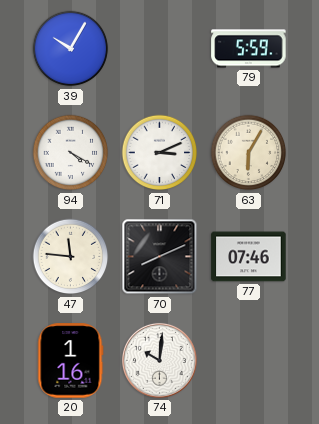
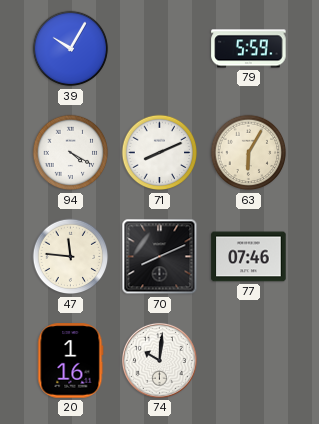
71: 3:11 -> 8:11 (160, 153)
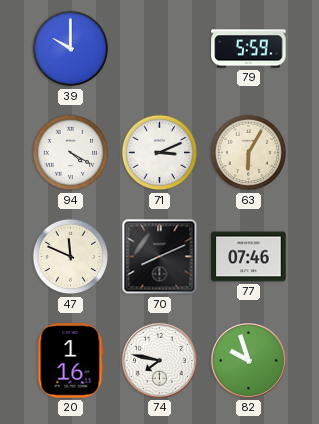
39: 10:05 -> 10:00 (71, 49)
71: 8:11 -> 3:11 (160, 153)
47: 11:46 -> 11:49 (71, 257)
74: 10:01 -> 7:47 (159, 360)
82: none -> 9:57 (248, 360)
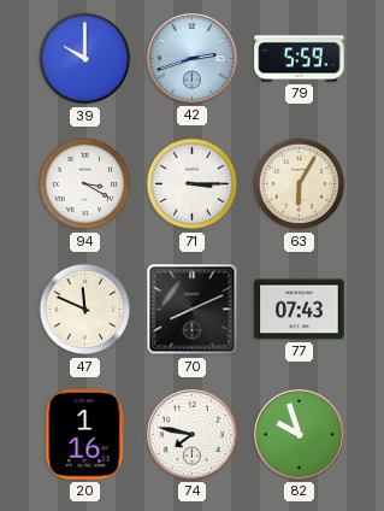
42: none -> 2:42 (191, 58)
94: 4:20 -> 3:20 (85, 184)
71: 3:11 -> 3:15 (193, 184)
77: 07:46 -> 07:43 (300, 310)
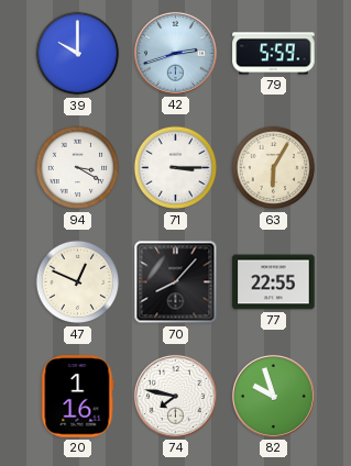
47: 11:49 -> 12:49 (78, 282)
70: 8:11 -> 8:07 (176, 282)
77: 07:43 -> 22:55 (274, 282)
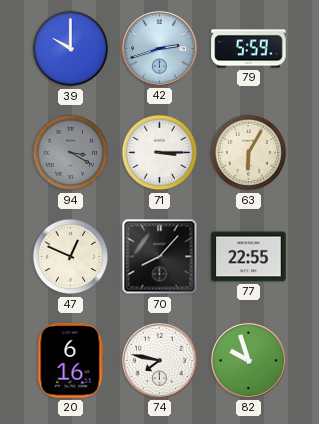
94 dial: white -> grey (71, 153)
20: 1:16 -> 6:16 (71, 361)
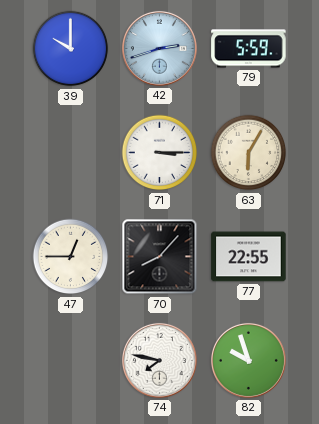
94: 3:20 -> none (71, 153)
47: 12:49 -> 12:45 (71, 257)
20: 6:16 -> none (71, 361)
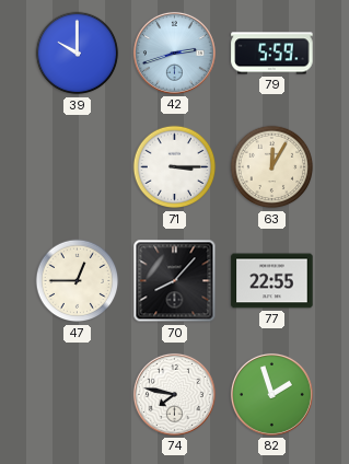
63: 6:05 -> 12:05 (272, 167)
82: 9:57 -> 1:57 (271, 394)
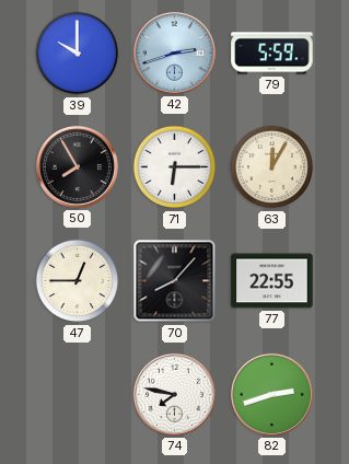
50: none -> 7:55 (77, 166)
71: 3:15 -> 6:15 (175, 167)
82: 1:57 -> 2:42 (271, 394)
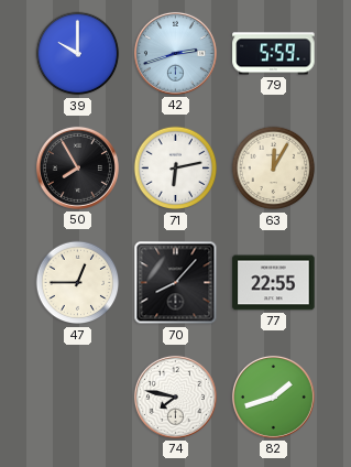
71: 6:15 -> 6:13 (176, 169)
82: 2:42 -> 1:42 (273, 397)
